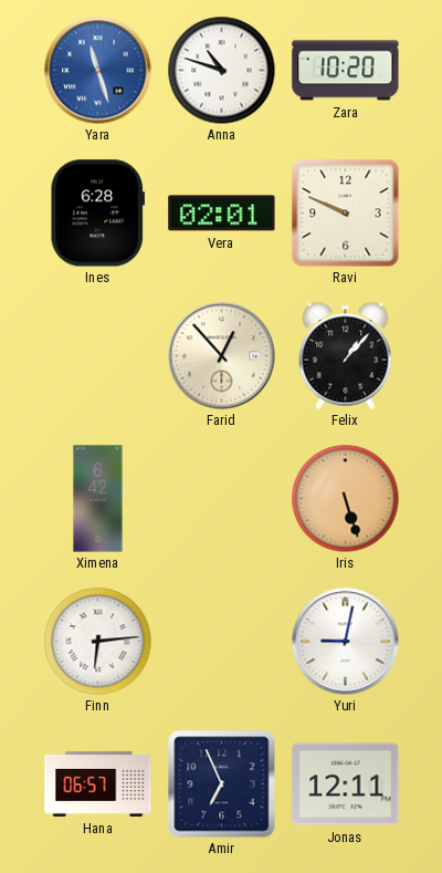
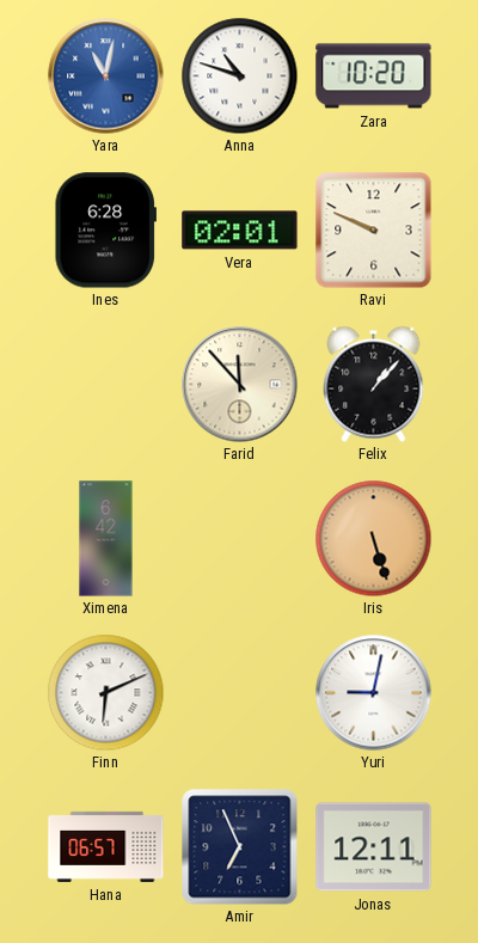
Yara: 11:27 -> 11:02 (106, 76)
Farid: 12:53 -> 11:53 (240, 385)
Finn: 6:14 -> 6:11 (105, 692)
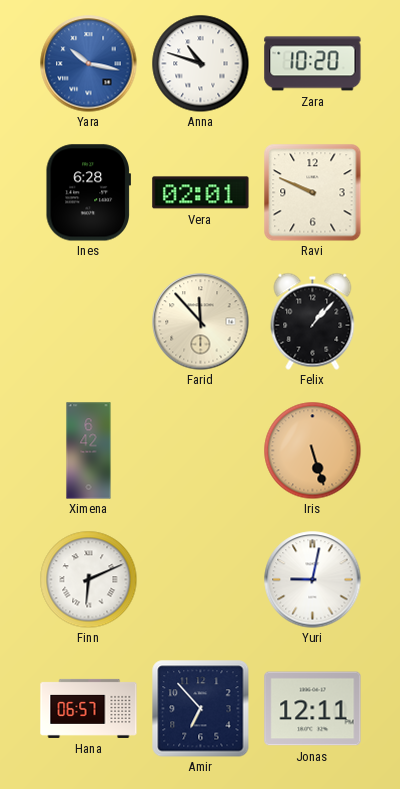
Yara: 11:02 -> 10:17 (89, 64)
Amir: 6:56 -> 6:53 (201, 709)
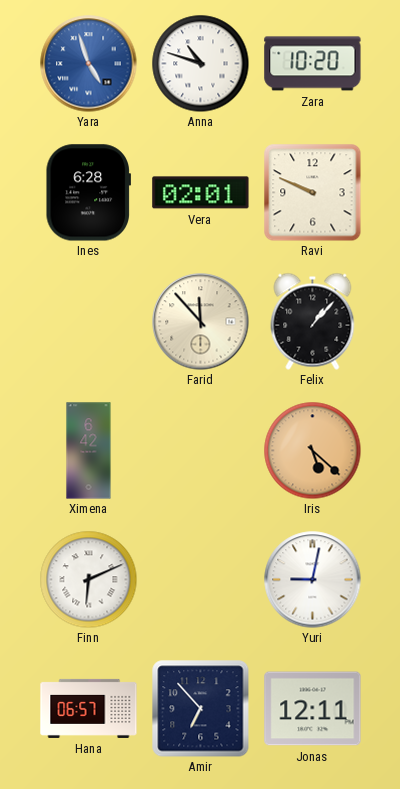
Yara: 10:17 -> 4:57 (89, 64)
Iris: 5:27 -> 5:22 (312, 450)
